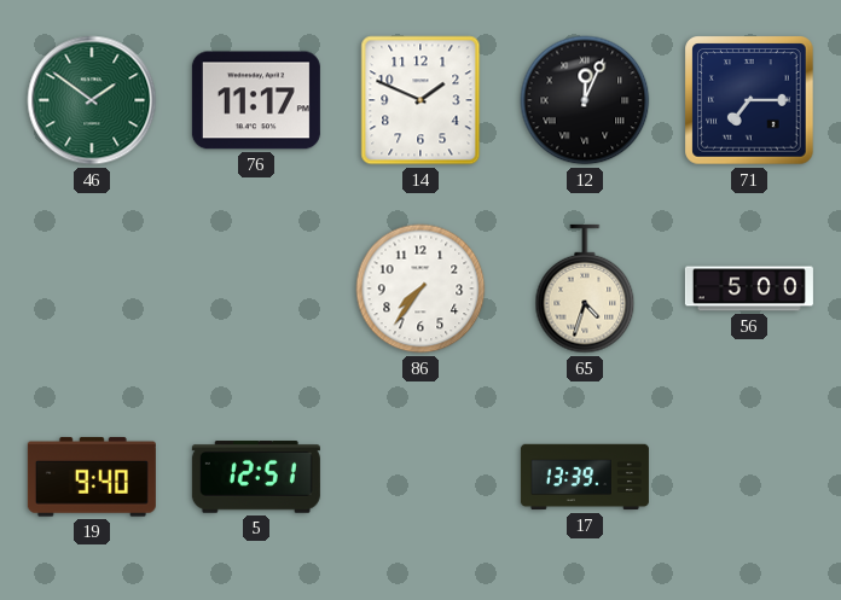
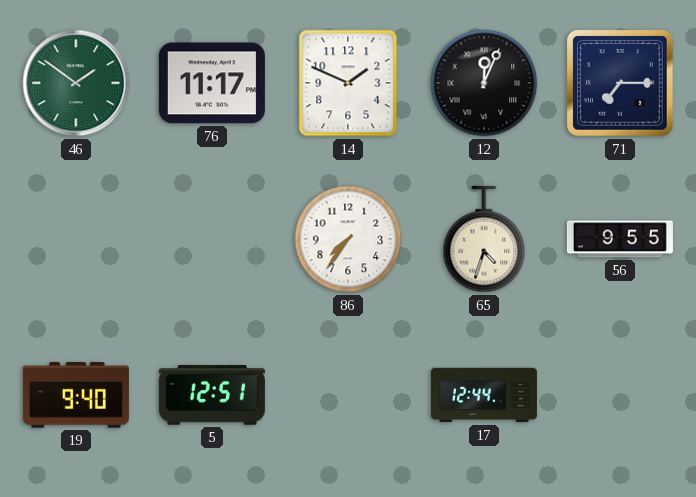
56: 5:00 -> 9:55 (620, 239)
17: 13:39 -> 12:44 (484, 395)
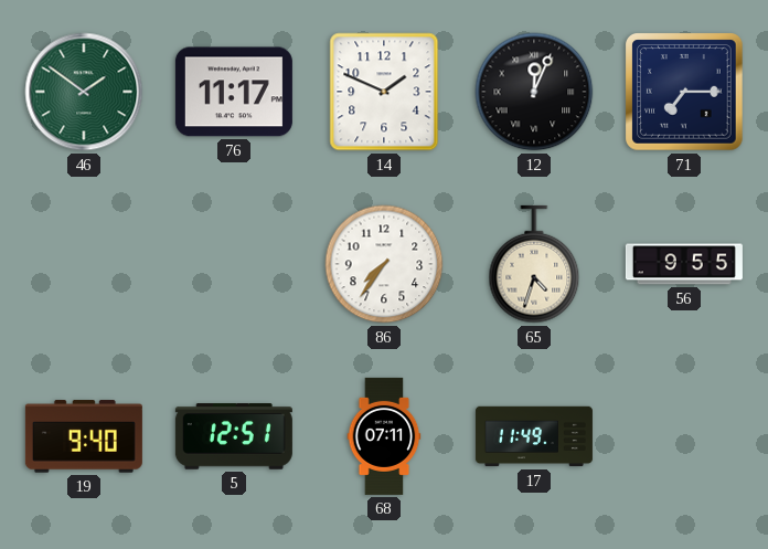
68: none -> 07:11 (384, 436)
17: 12:44 -> 11:49 (534, 436)
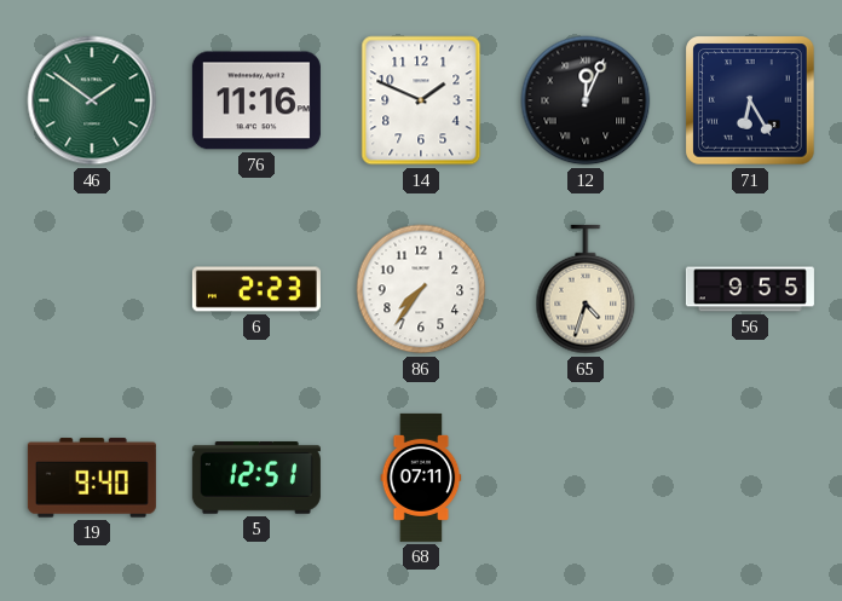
76: 11:17 -> 11:16 (256, 100)
71: 7:15 -> 6:25 (750, 100)
6: none -> 2:23 (256, 289)
17: 11:49 -> none (534, 436)
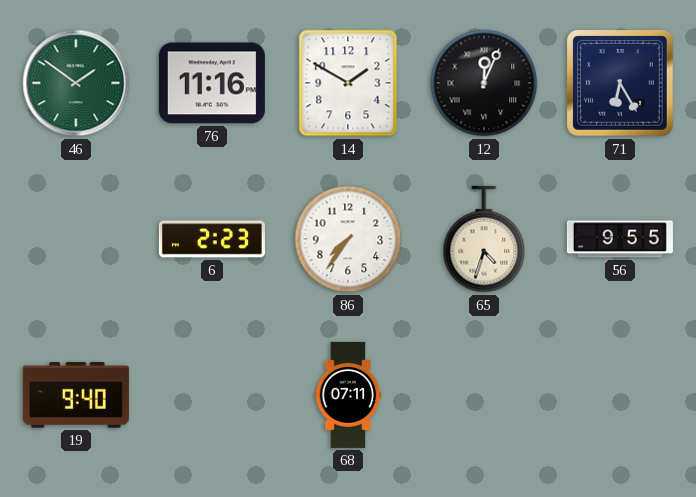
14: 1:49 -> 1:50 (348, 83)
5: 12:51 -> none (256, 478)
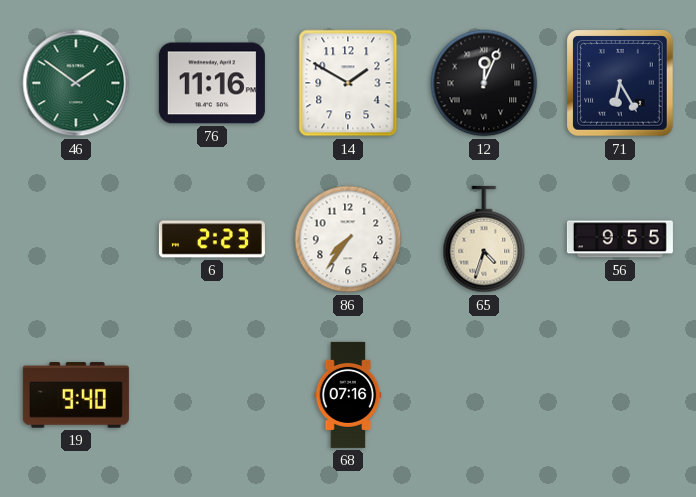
68: 07:11 -> 07:16 (348, 395)
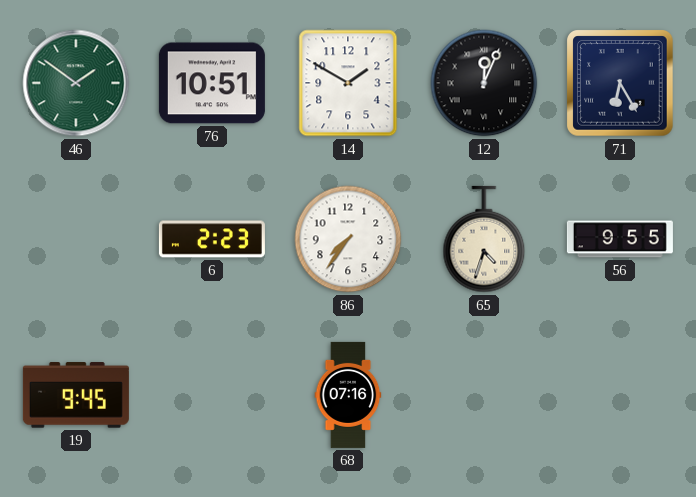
76: 11:16 -> 10:51 (212, 83)
19: 9:40 -> 9:45 (76, 395)
